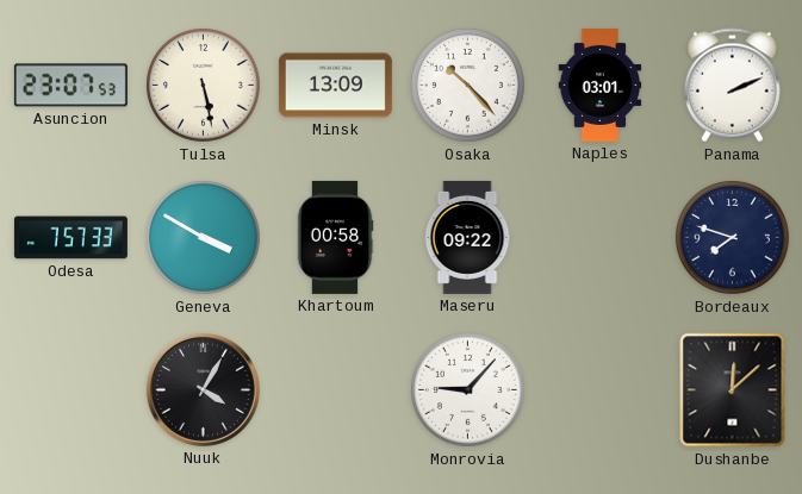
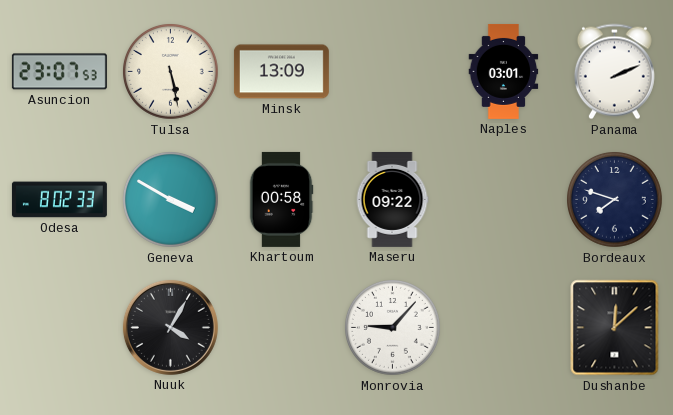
Osaka: 10:23 -> none (468, 86)
Odesa: 7:57 -> 8:02 (59, 200)
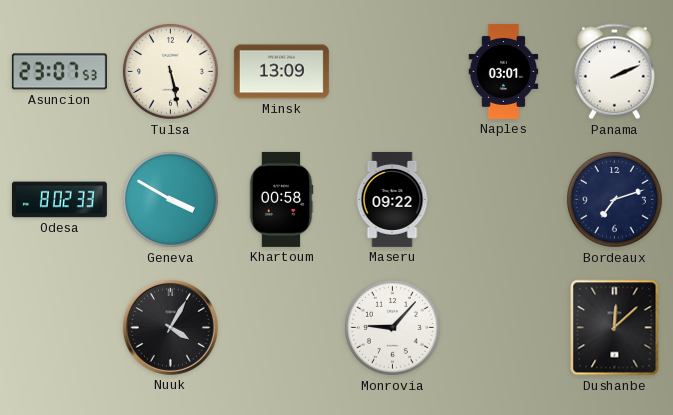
Bordeaux: 7:48 -> 7:12 (615, 200)
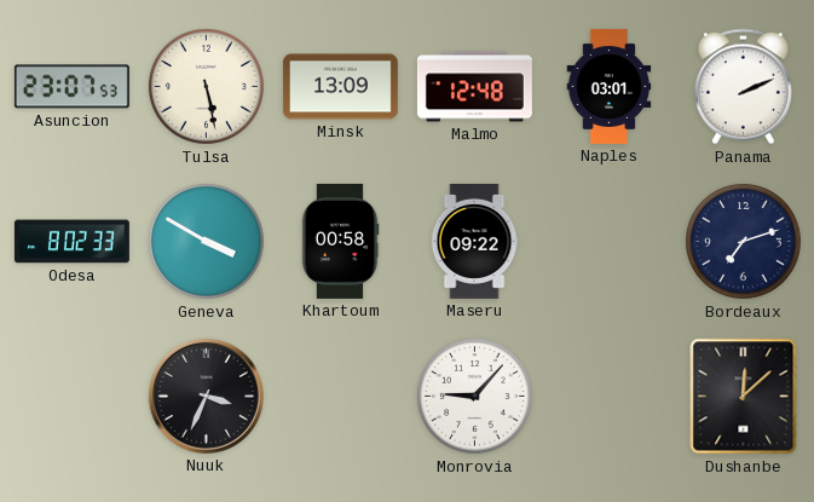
Malmo: none -> 12:48 (474, 87)
Nuuk: 4:05 -> 3:34 (206, 396)
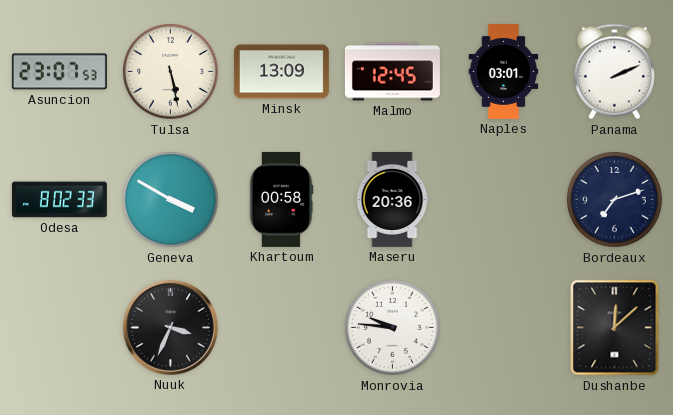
Malmo: 12:48 -> 12:45 (392, 72)
Maseru: 09:22 -> 20:36 (392, 199)
Monrovia: 9:07 -> 9:46 (393, 328)
